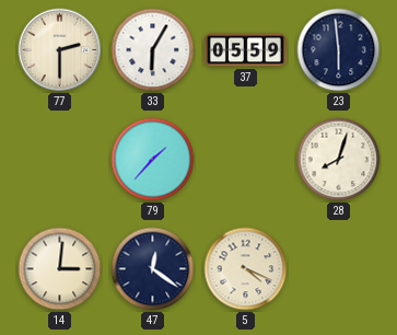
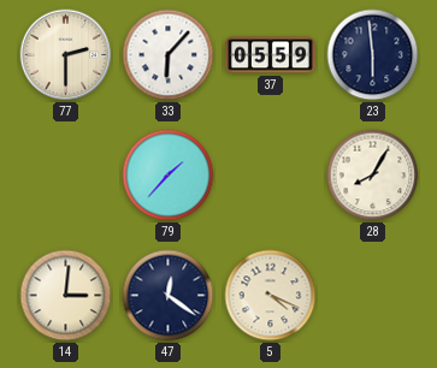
33: 6:05 -> 6:07 (169, 55)
28: 8:03 -> 8:05 (373, 176)
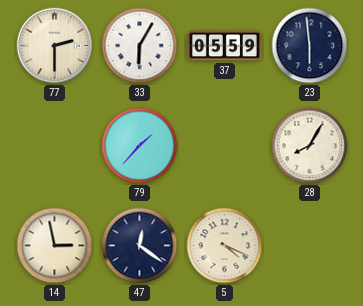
33: 6:07 -> 6:05 (140, 46)
14: 3:01 -> 2:58 (55, 246)
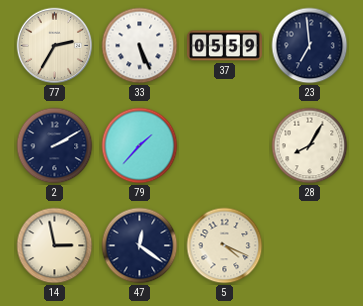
77: 2:30 -> 2:35 (55, 46)
33: 6:05 -> 5:26 (140, 46)
23: 5:59 -> 6:59 (310, 46)
2: none -> 2:10 (55, 146)
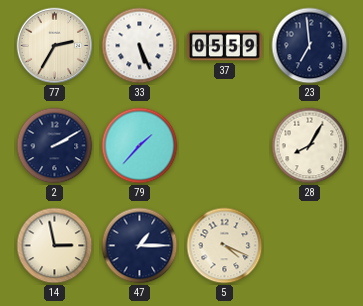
47: 12:21 -> 1:15 (140, 246)
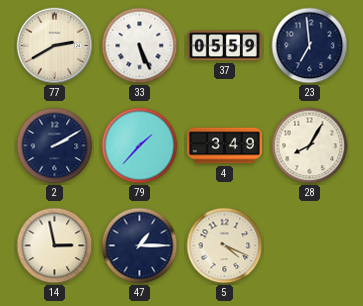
77: 2:35 -> 2:40 (55, 46)
4: none -> 3:49 (224, 146)
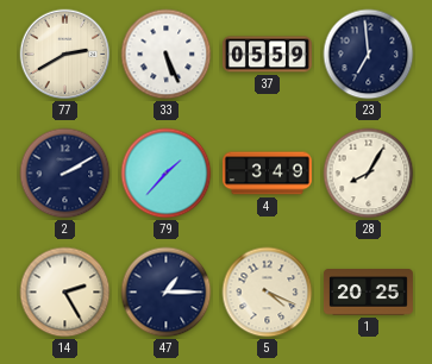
14: 2:58 -> 2:25 (65, 293)
1: none -> 20:25 (368, 293)
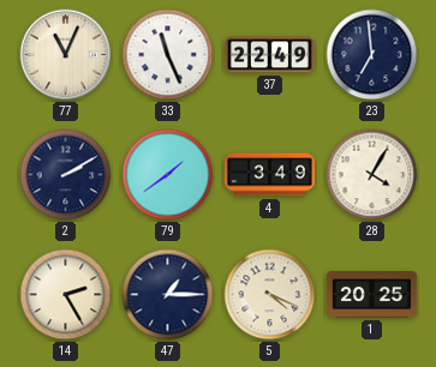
77: 2:40 -> 11:04 (66, 55)
33: 5:26 -> 11:26 (168, 55)
37: 05:59 -> 22:49 (269, 55)
79: 1:37 -> 1:39 (168, 175)
28: 8:05 -> 4:05 (372, 175)
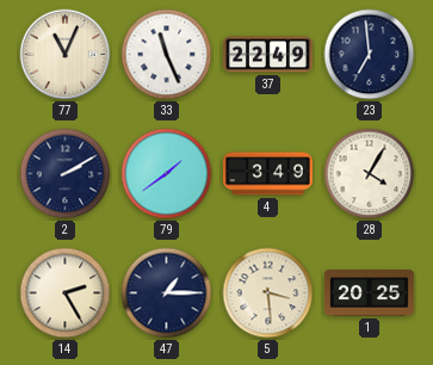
5: 4:19 -> 3:29 (268, 293)
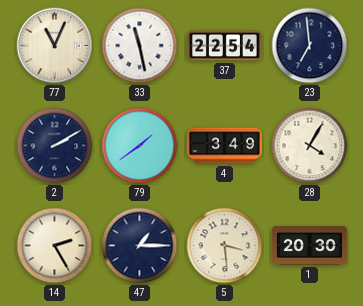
33: 11:26 -> 11:28 (140, 46)
37: 22:49 -> 22:54 (224, 46)
1: 20:25 -> 20:30 (309, 246)
